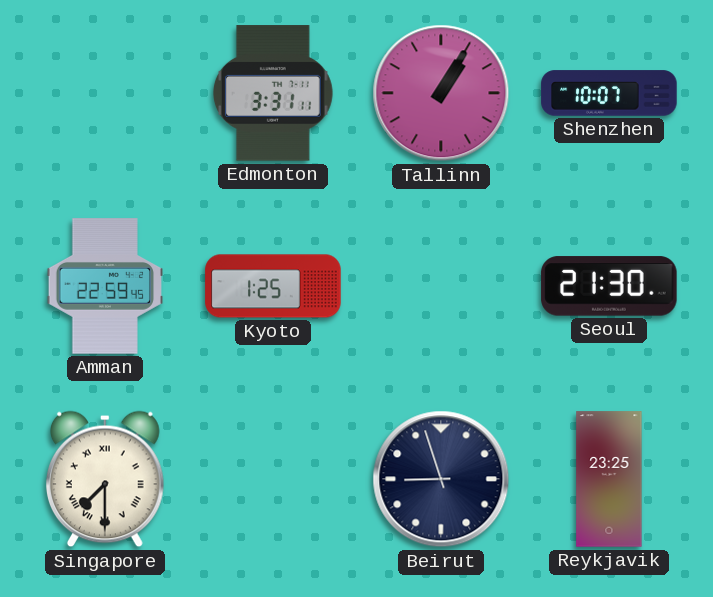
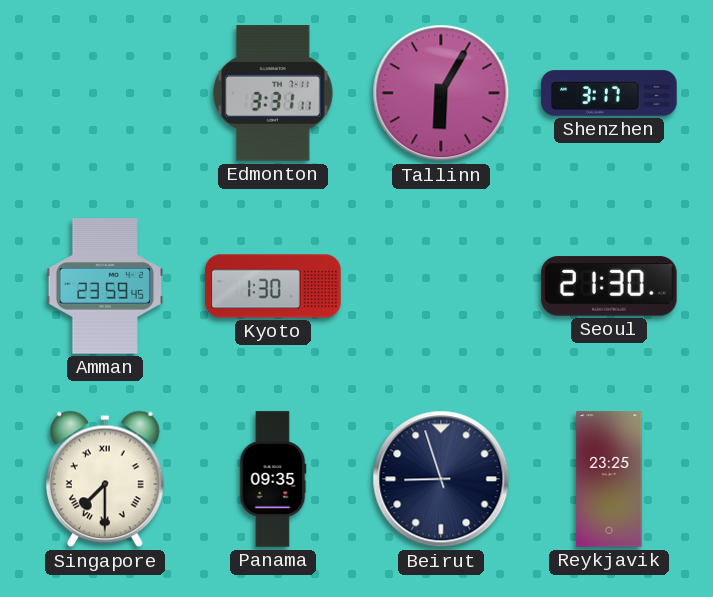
Tallinn: 1:05 -> 6:05 (441, 93)
Shenzhen: 10:07 -> 3:17 (609, 93)
Amman: 22:59 -> 23:59 (104, 286)
Kyoto: 1:25 -> 1:30 (273, 286)
Panama: none -> 09:35 (273, 479)
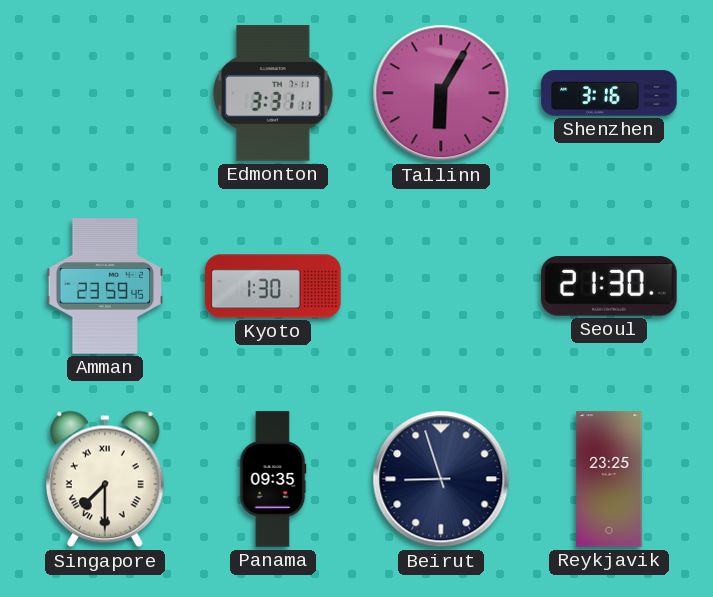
Shenzhen: 3:17 -> 3:16 (609, 93)
